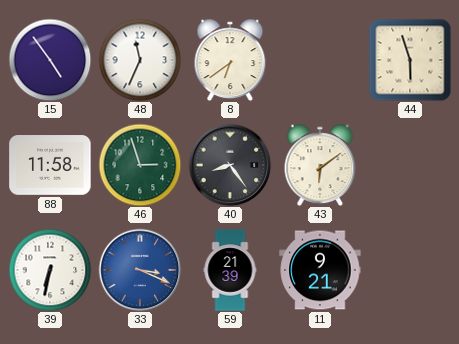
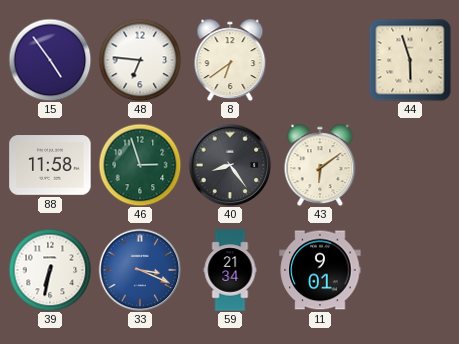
48: 11:34 -> 6:46 (140, 60)
59: 21:39 -> 21:34 (230, 270)
11: 9:21 -> 9:01 (320, 270)
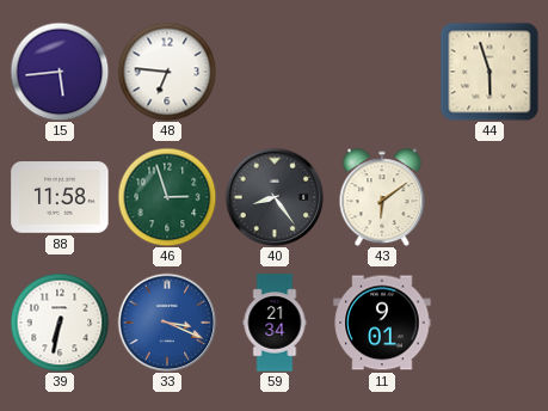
15: 4:54 -> 5:44 (60, 72)
8: 6:39 -> none (230, 60)
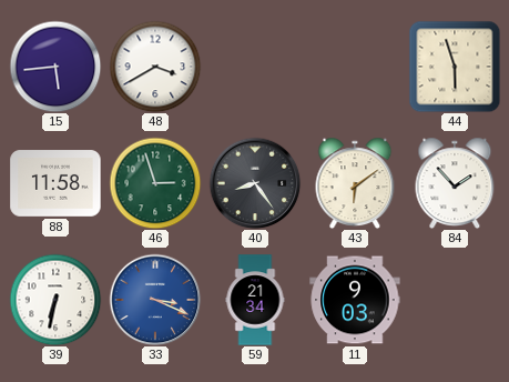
48: 6:46 -> 3:40 (155, 67)
84: none -> 1:53 (455, 183)
11: 9:01 -> 9:03 (355, 300)
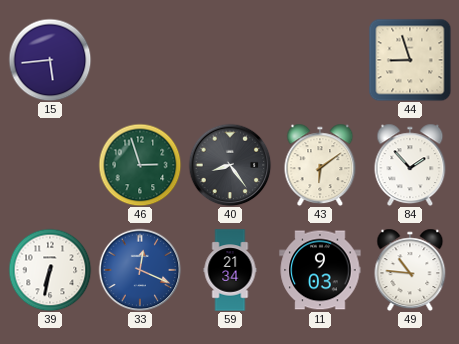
48: 3:40 -> none (155, 67)
44: 5:57 -> 8:57 (410, 60)
88: 11:58 -> none (55, 183)
33: 3:19 -> 12:19 (140, 270)
49: none -> 10:46 (410, 270)
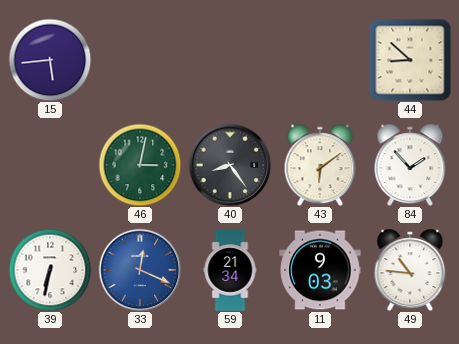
44: 8:57 -> 8:52 (410, 60)
46: 2:57 -> 3:02 (140, 165)
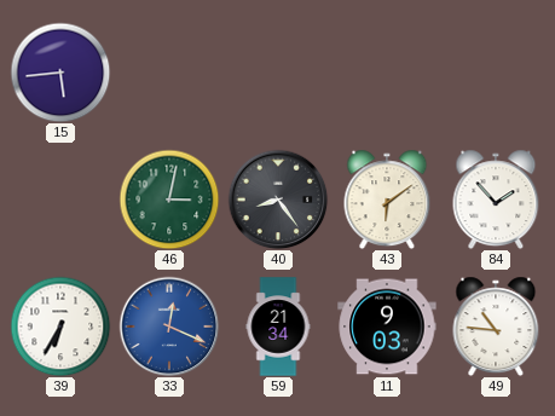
44: 8:52 -> none (410, 60)
39: 6:32 -> 6:35 (60, 327)
